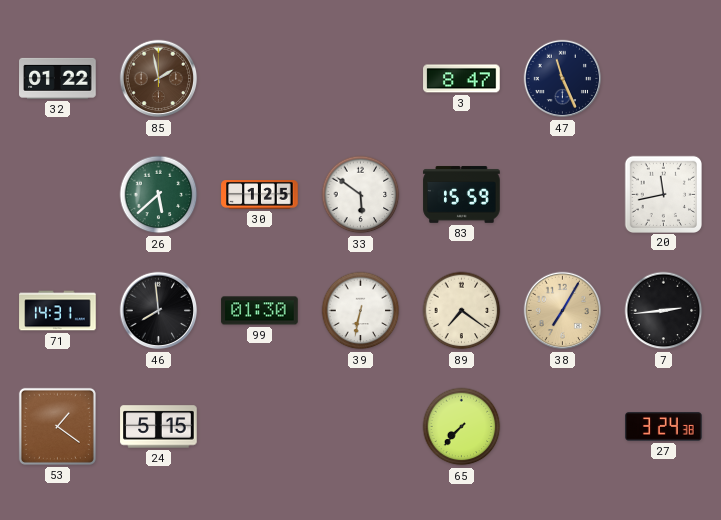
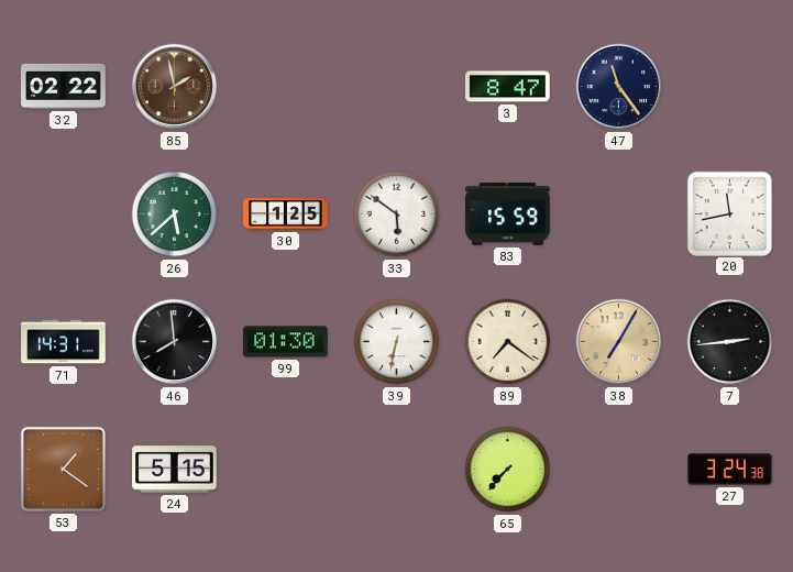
32: 01:22 -> 02:22 (64, 86)
47: 11:26 -> 11:24 (619, 87)
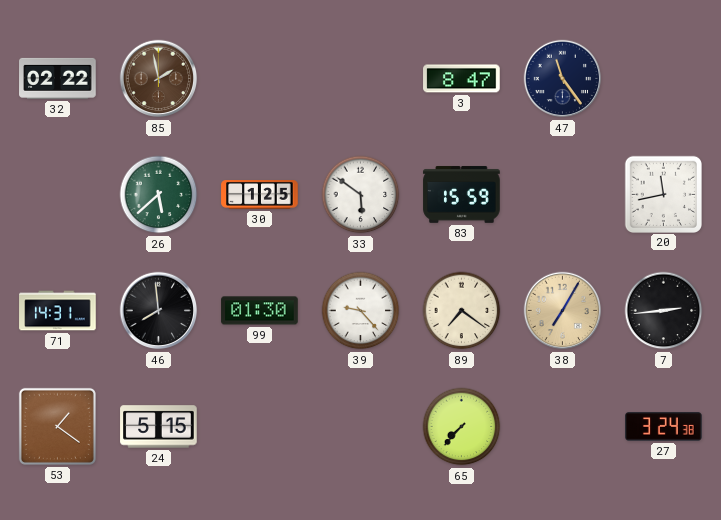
39: 6:32 -> 9:23 (361, 311)
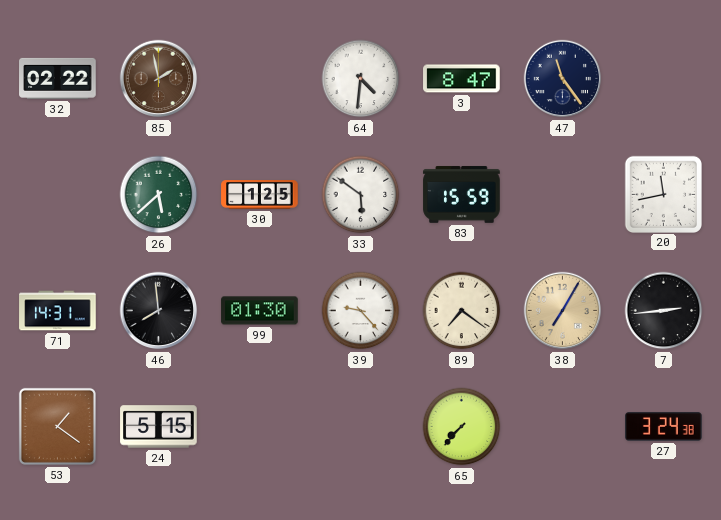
64: none -> 4:31 (361, 79)
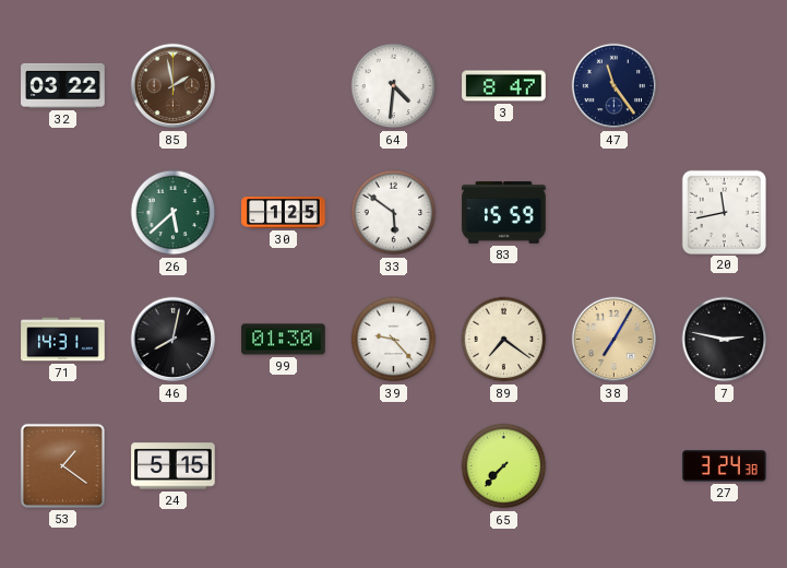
32: 02:22 -> 03:22 (63, 85)
46: 7:59 -> 8:02 (174, 340)
7: 2:44 -> 2:47 (725, 340)
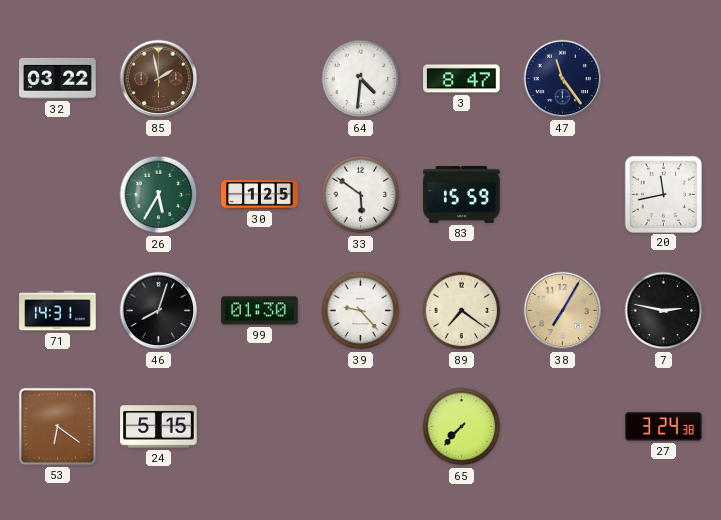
26: 5:38 -> 5:35 (159, 195)
46: 8:02 -> 8:03 (159, 311)
53: 1:21 -> 6:21 (57, 426)
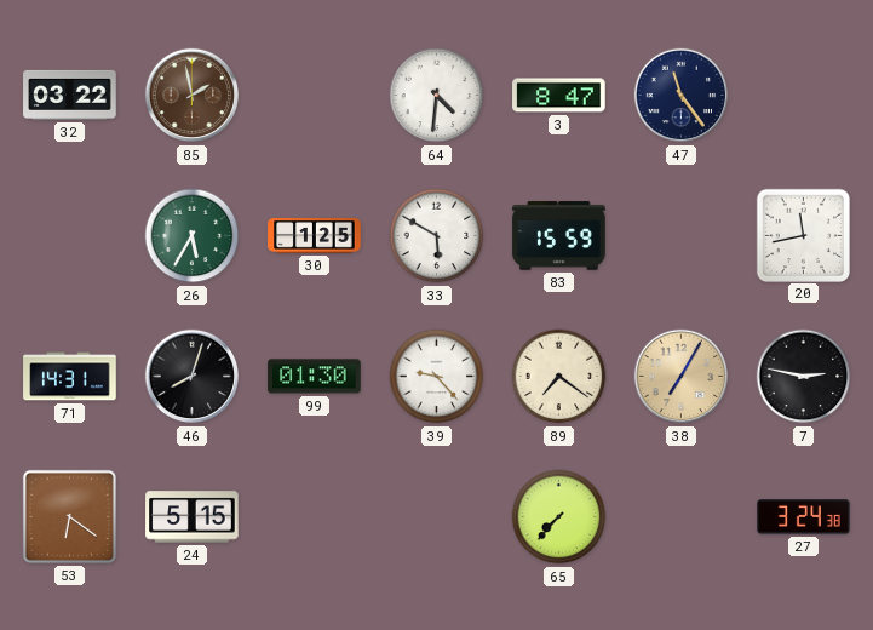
33: 5:51 -> 5:50 (437, 236)
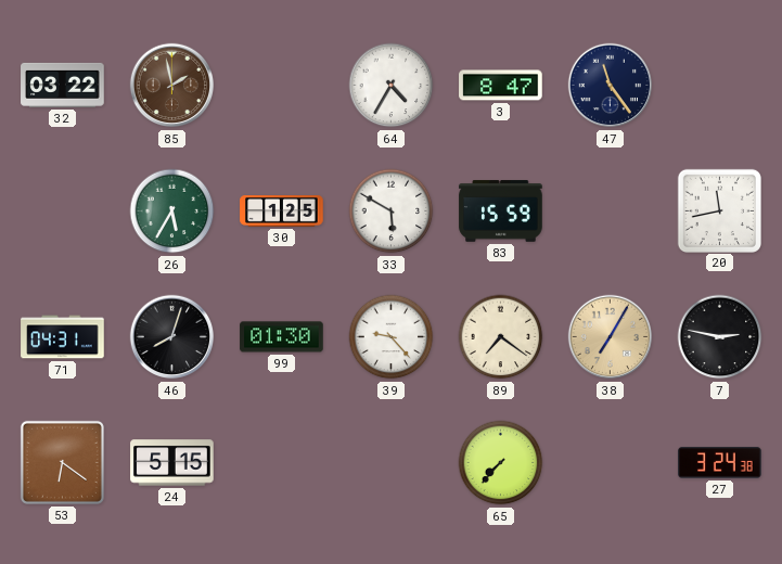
64: 4:31 -> 4:35 (392, 86)
71: 14:31 -> 04:31 (63, 337)
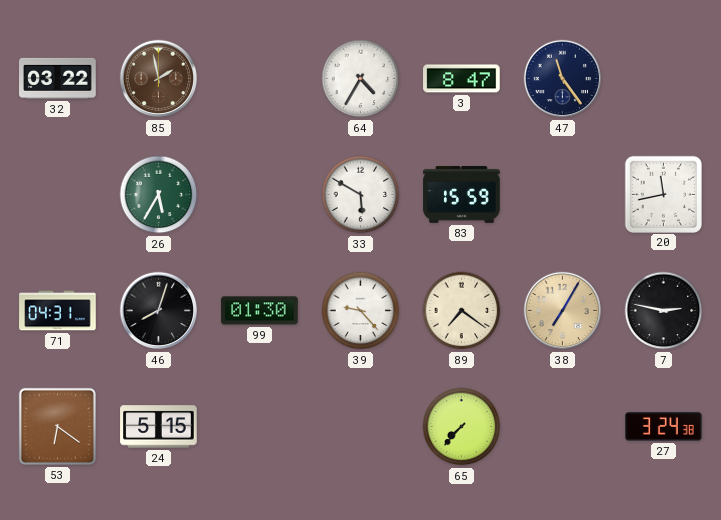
30: 1:25 -> none (282, 211)
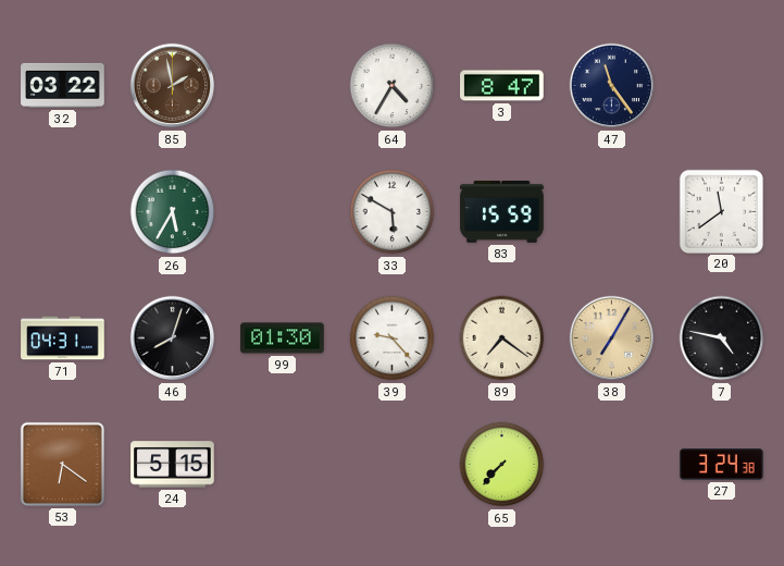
20: 11:43 -> 11:39 (721, 211)
7: 2:47 -> 4:47 (722, 339)
